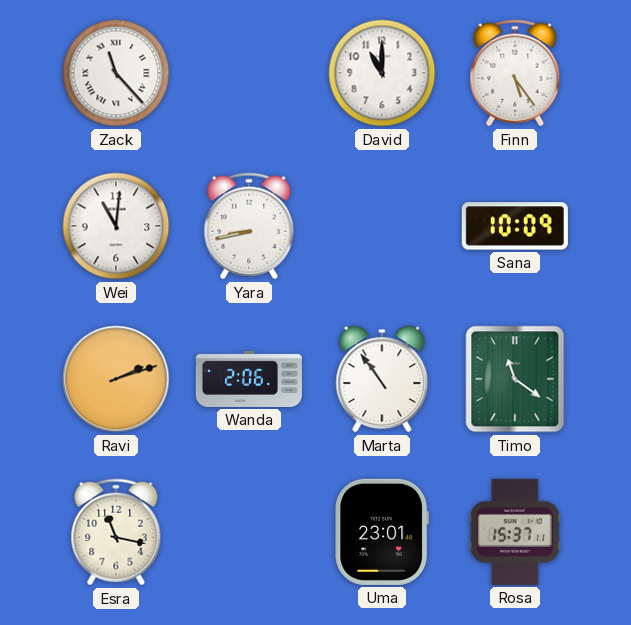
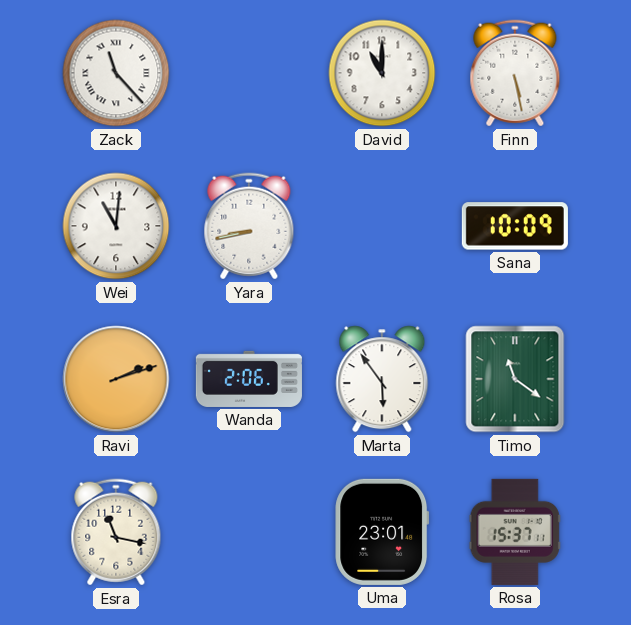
Finn: 5:24 -> 5:28 (515, 73)
Marta: 10:54 -> 5:54 (382, 379)
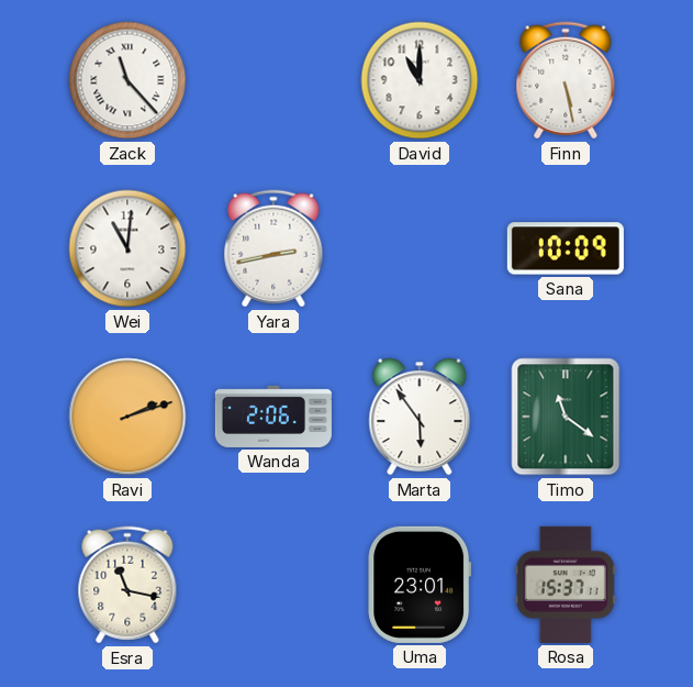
Yara: 8:43 -> 2:43 (273, 248)
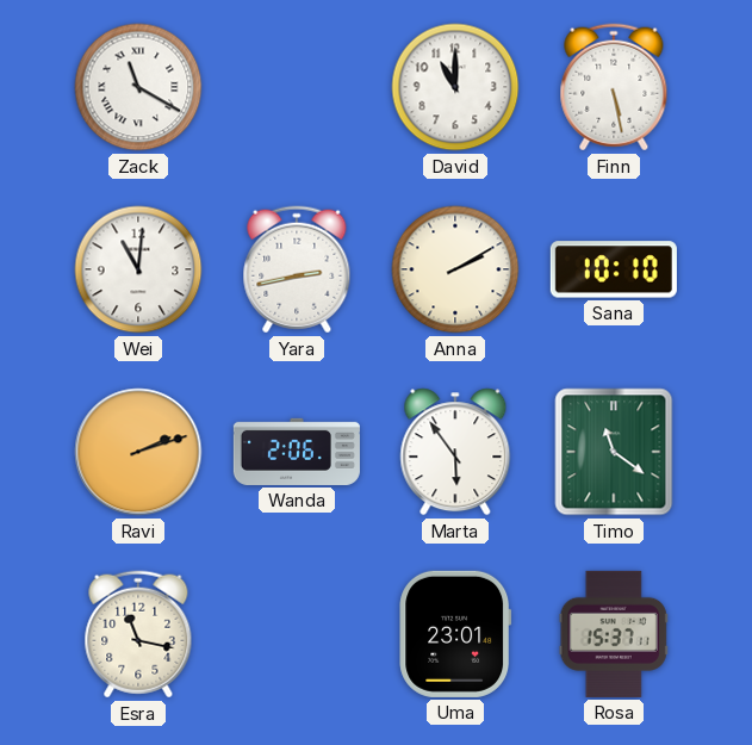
Zack: 11:23 -> 11:20 (138, 87)
Anna: none -> 2:10 (455, 269)
Sana: 10:09 -> 10:10 (614, 269)
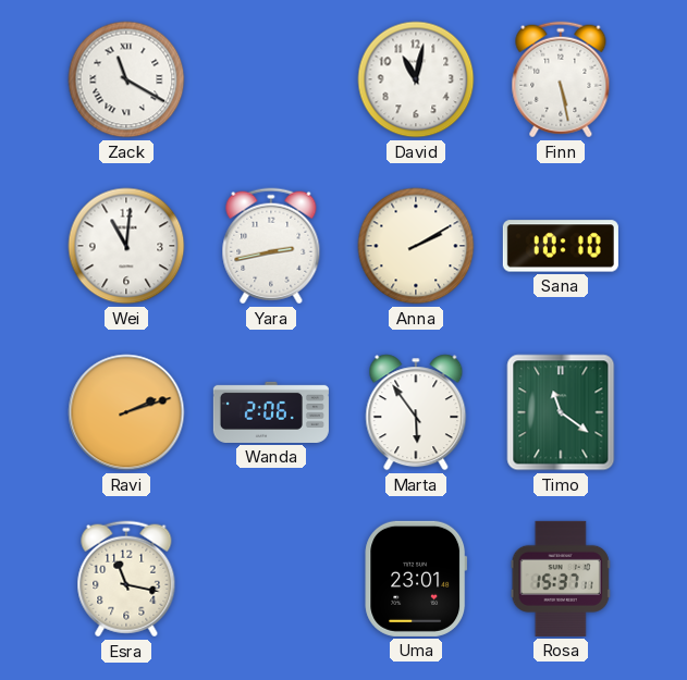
David: 11:00 -> 11:02 (416, 79)
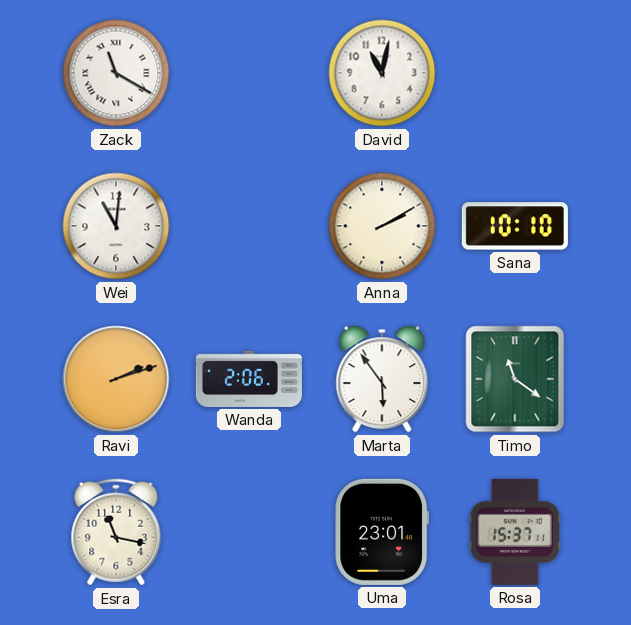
Finn: 5:28 -> none (561, 79)
Yara: 2:43 -> none (271, 246)
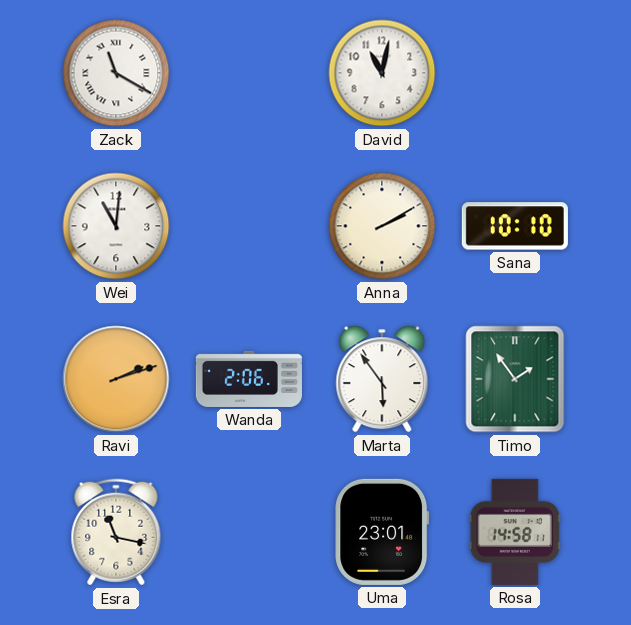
Timo: 11:21 -> 1:54 (515, 379)
Rosa: 15:37 -> 14:58 (515, 532)
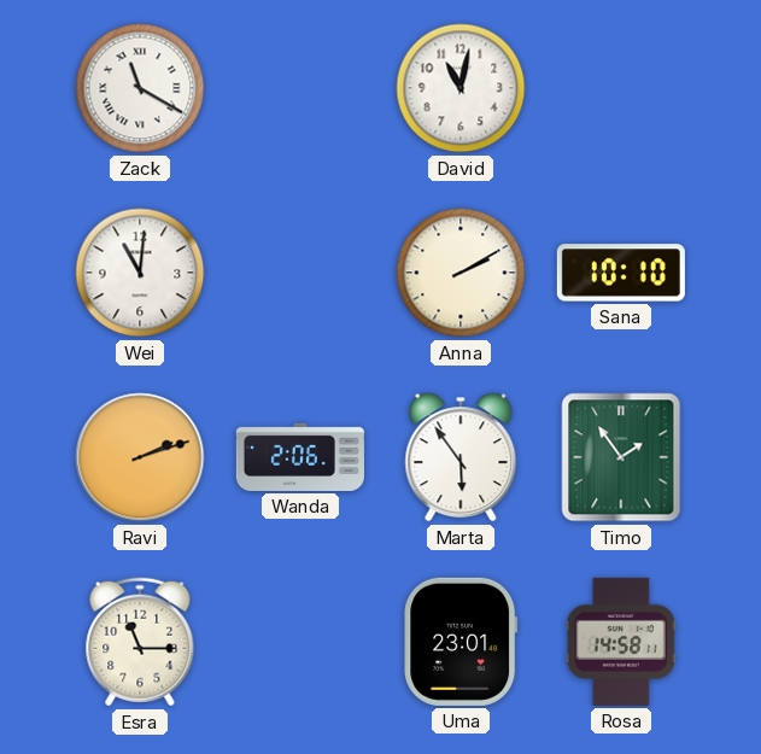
Esra: 11:17 -> 11:15 (140, 642)
